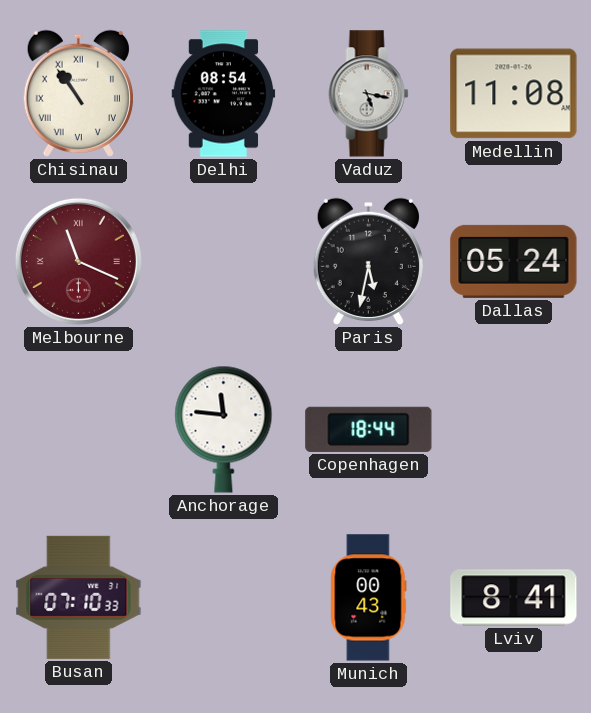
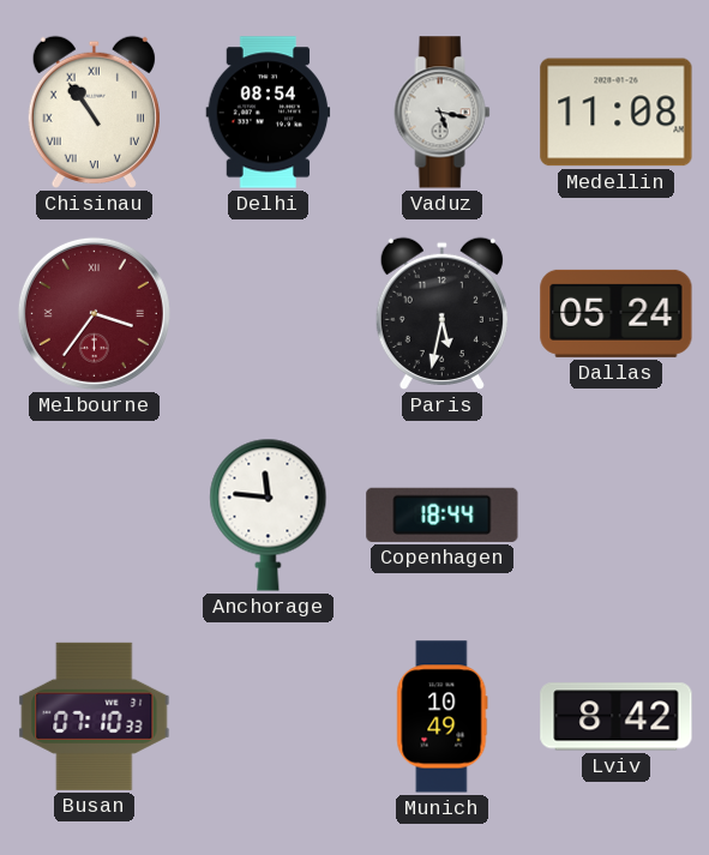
Melbourne: 11:19 -> 3:36 (94, 313)
Munich: 00:43 -> 10:49 (443, 717)
Lviv: 8:41 -> 8:42 (617, 717)
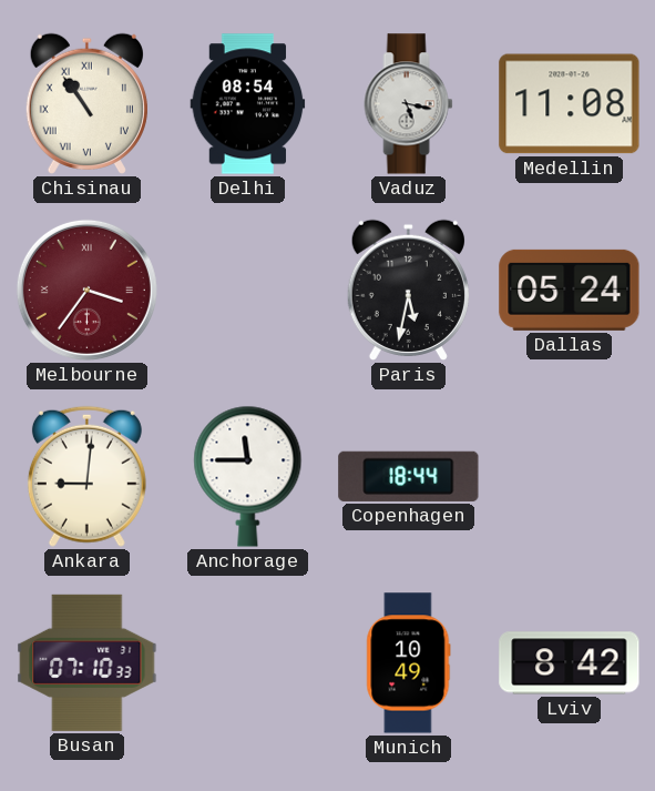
Ankara: none -> 9:01 (86, 476)
Anchorage: 11:46 -> 11:45 (248, 476)
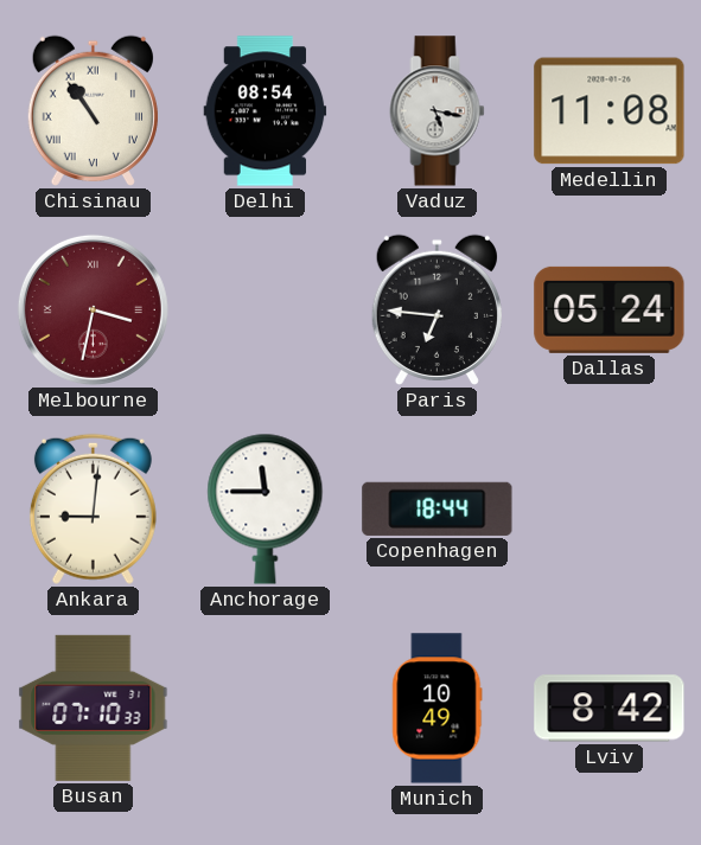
Melbourne: 3:36 -> 3:32 (93, 309)
Paris: 5:32 -> 6:46 (436, 309)
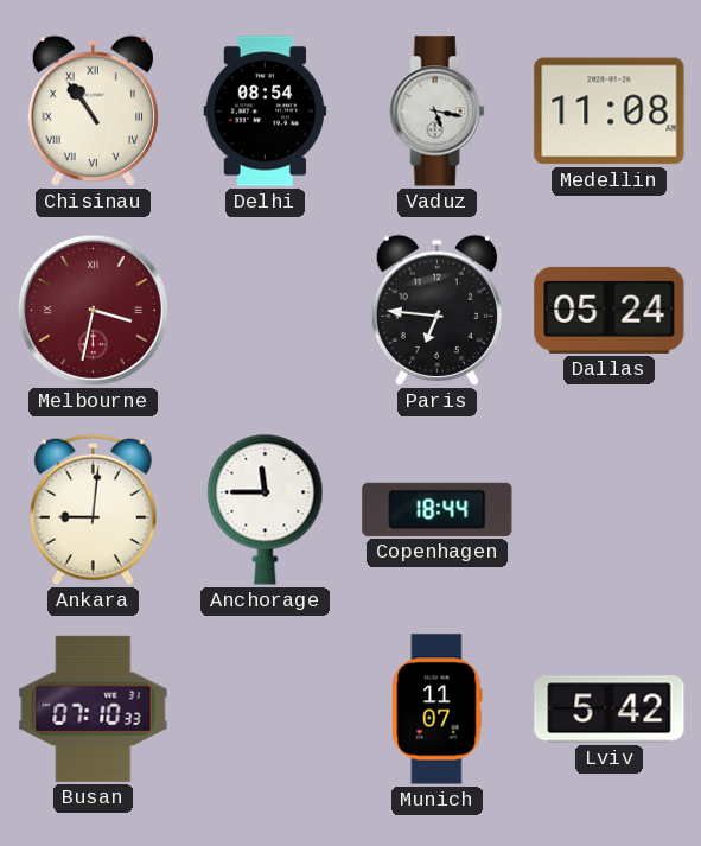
Munich: 10:49 -> 11:07 (438, 710)
Lviv: 8:42 -> 5:42 (610, 710)
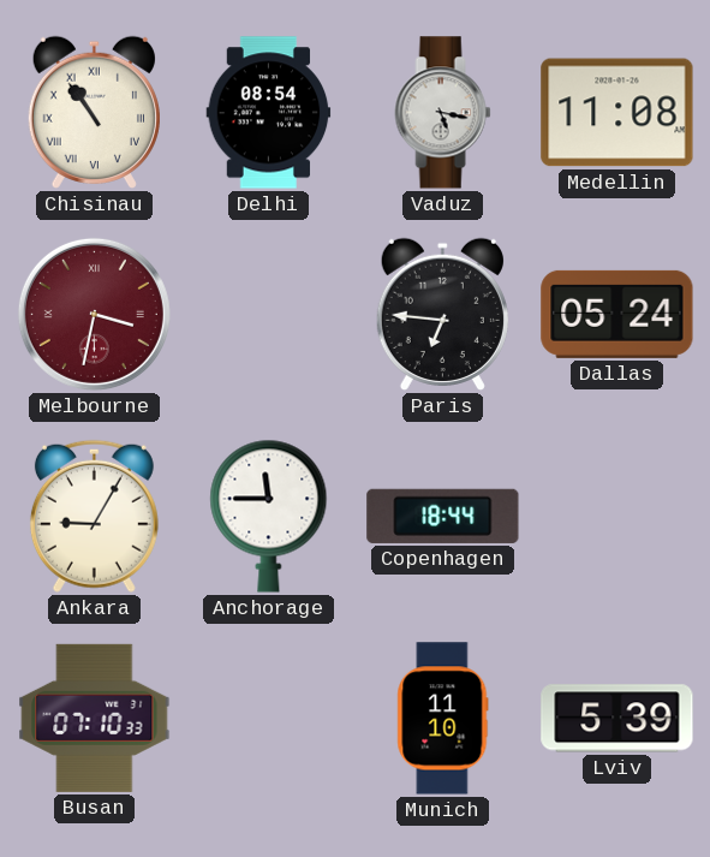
Ankara: 9:01 -> 9:05 (94, 516)
Munich: 11:07 -> 11:10 (443, 719)
Lviv: 5:42 -> 5:39 (617, 719)
